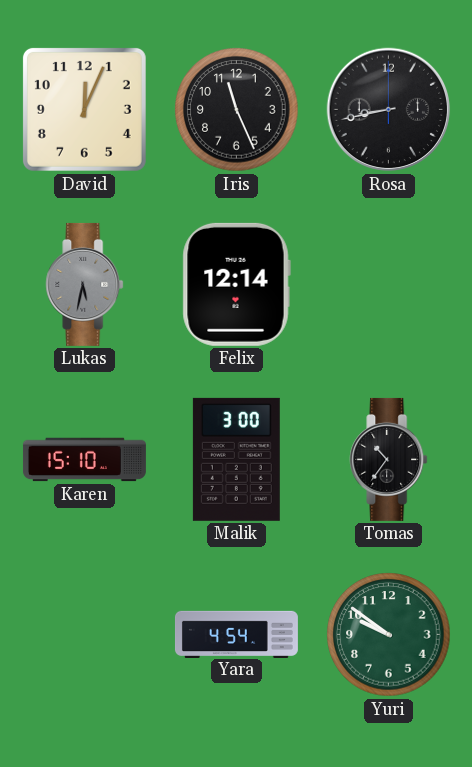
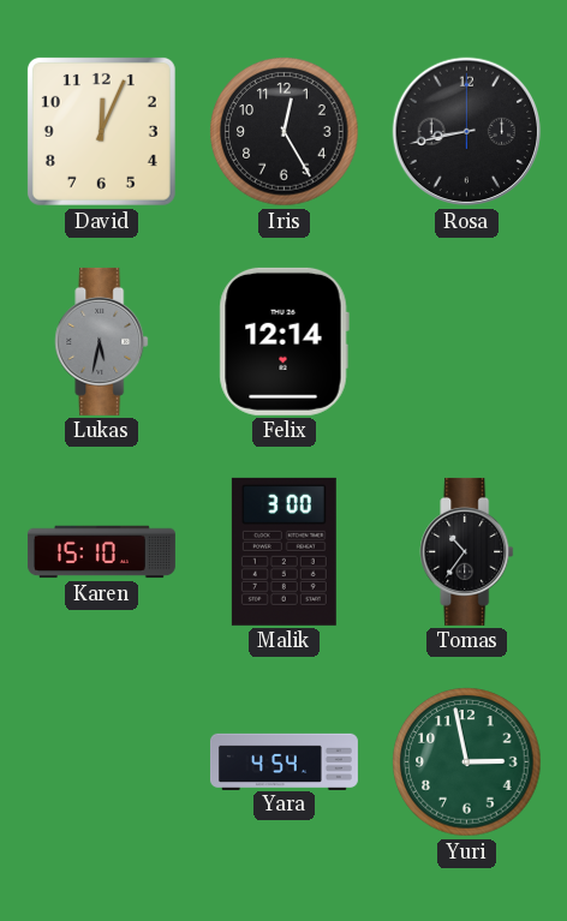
Iris: 11:26 -> 12:25 (285, 132)
Yuri: 9:51 -> 2:58 (467, 762)
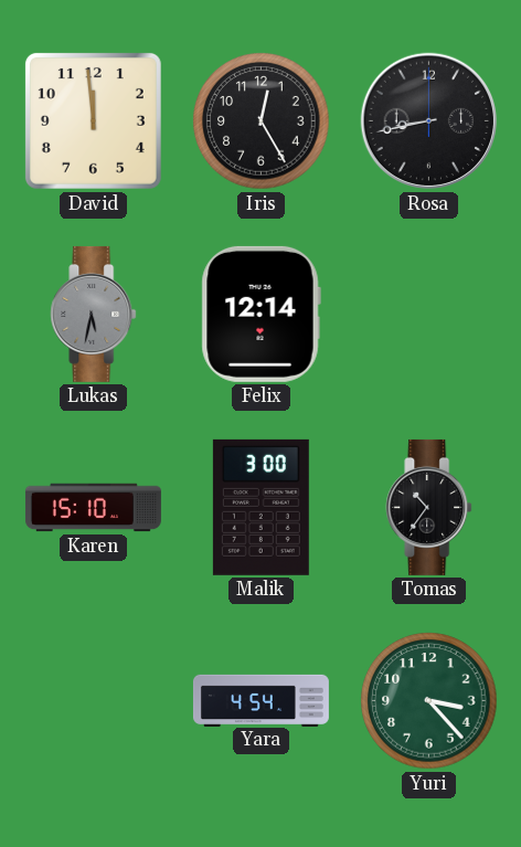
David: 12:04 -> 11:59 (93, 120)
Yuri: 2:58 -> 3:23 (429, 701)
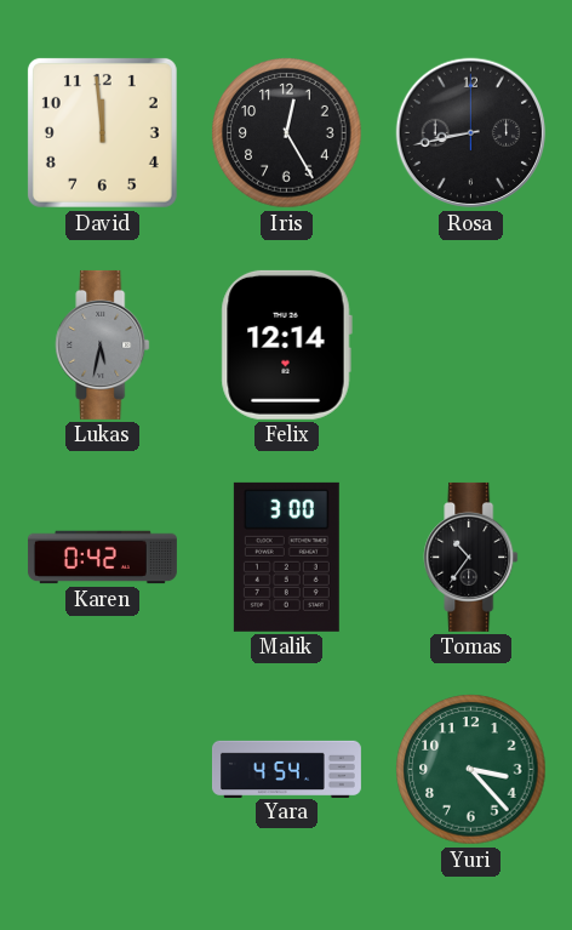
Karen: 15:10 -> 0:42 (102, 558)
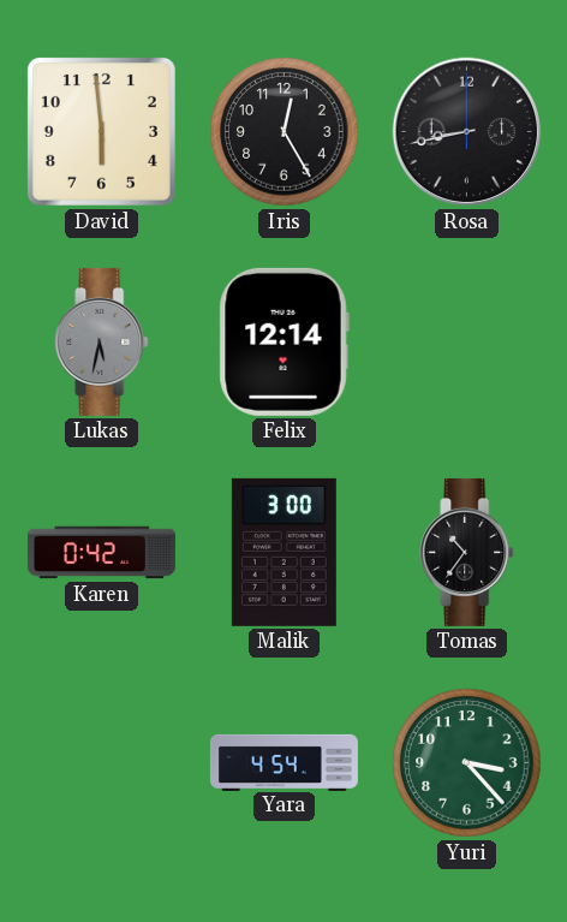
David: 11:59 -> 5:59 (101, 131)
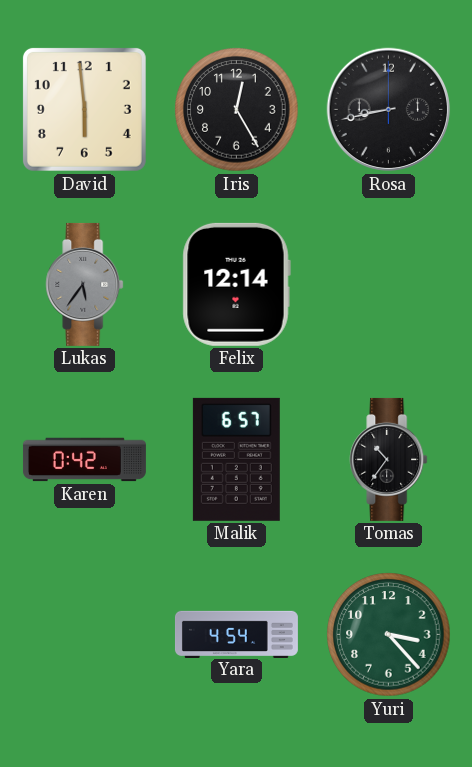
Lukas: 5:32 -> 5:36 (85, 284)
Malik: 3:00 -> 6:57 (236, 459)
